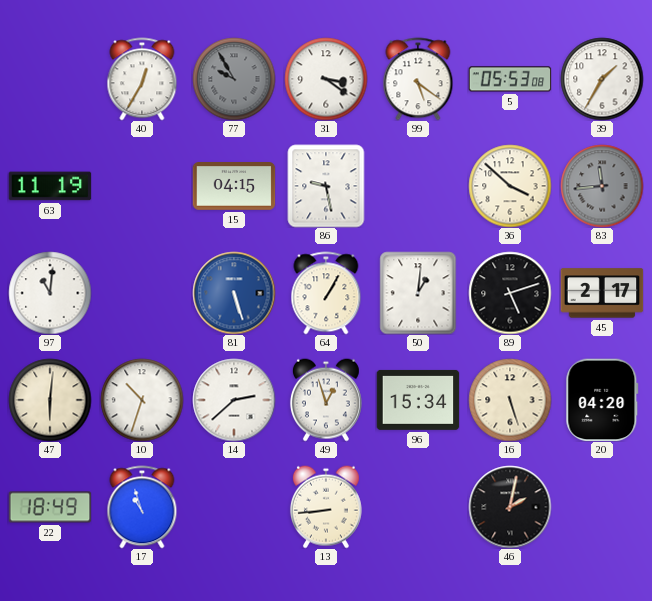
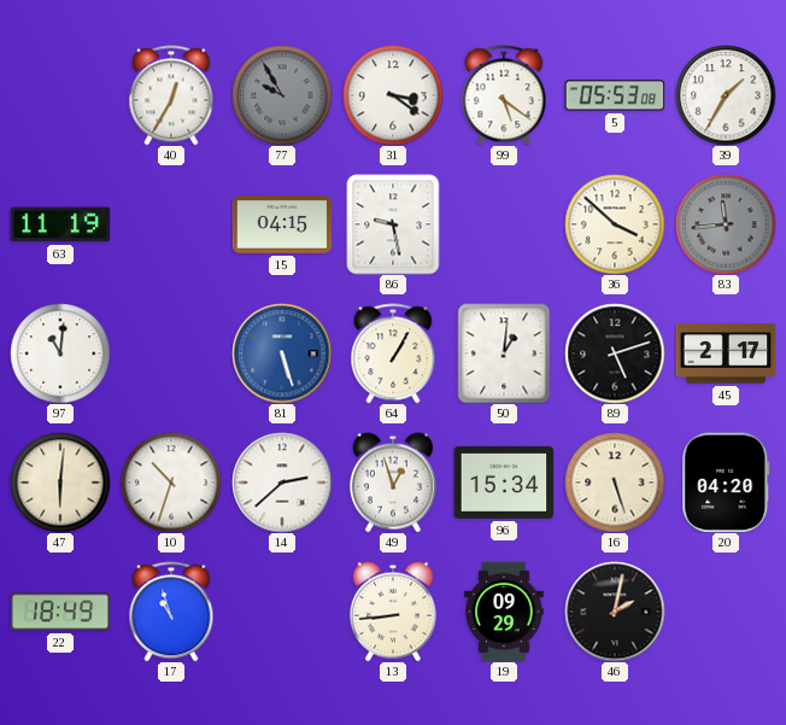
19: none -> 09:29 (504, 612)
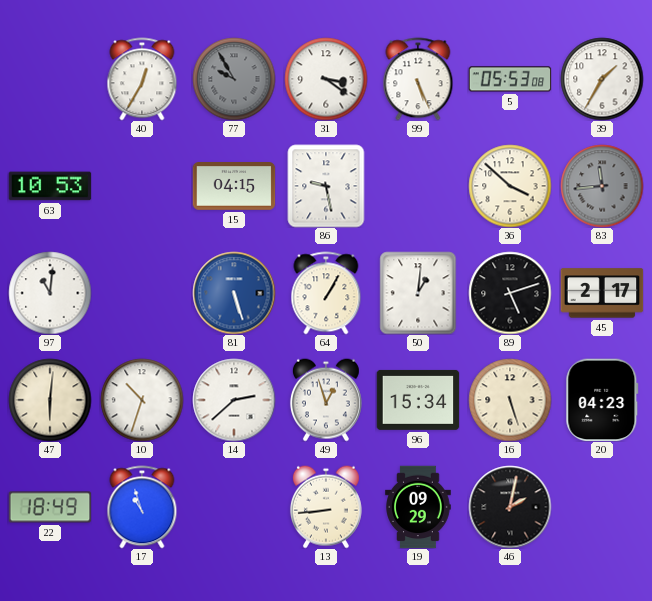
99: 5:21 -> 5:26 (418, 79)
63: 11:19 -> 10:53 (50, 186)
20: 04:20 -> 04:23 (602, 400)
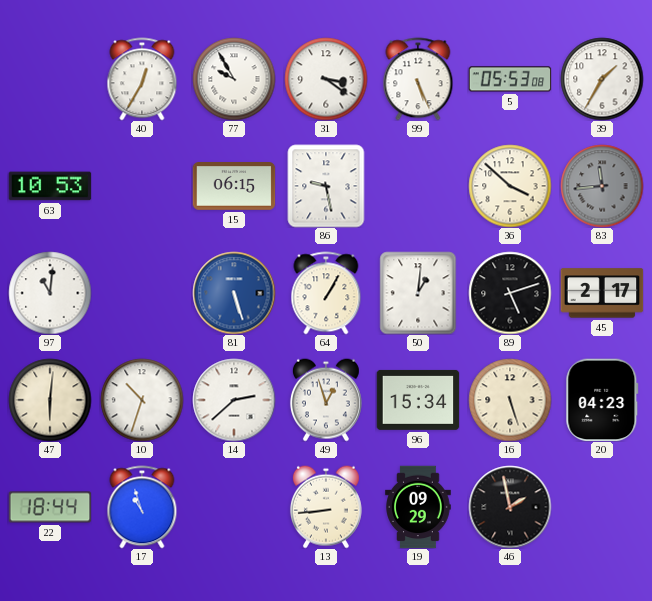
77 dial: grey -> white (234, 79)
15: 04:15 -> 06:15 (234, 187)
22: 18:49 -> 18:44 (50, 507)
46: 2:02 -> 1:58 (510, 507)
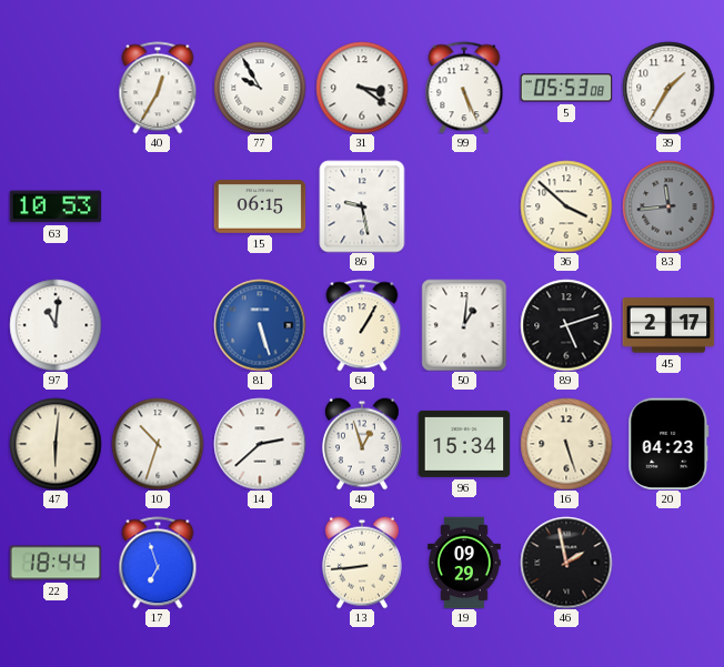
17: 10:57 -> 6:57 (158, 563)
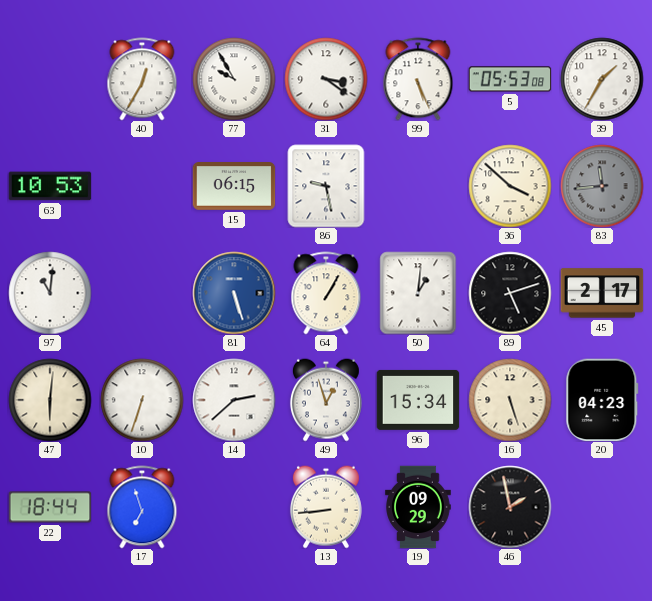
10: 10:33 -> 6:33 (142, 400)
